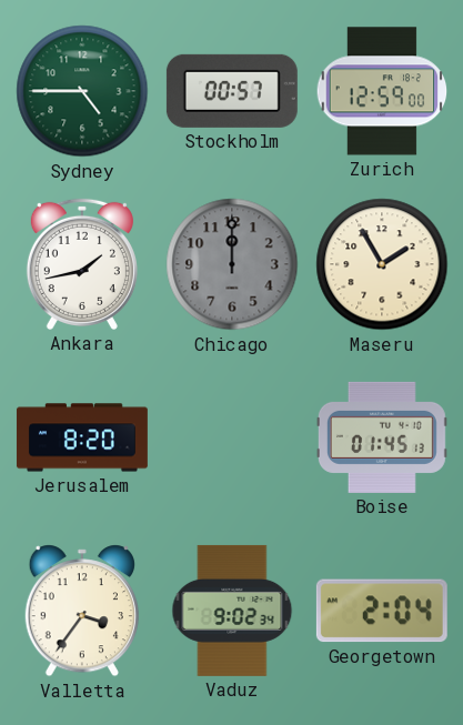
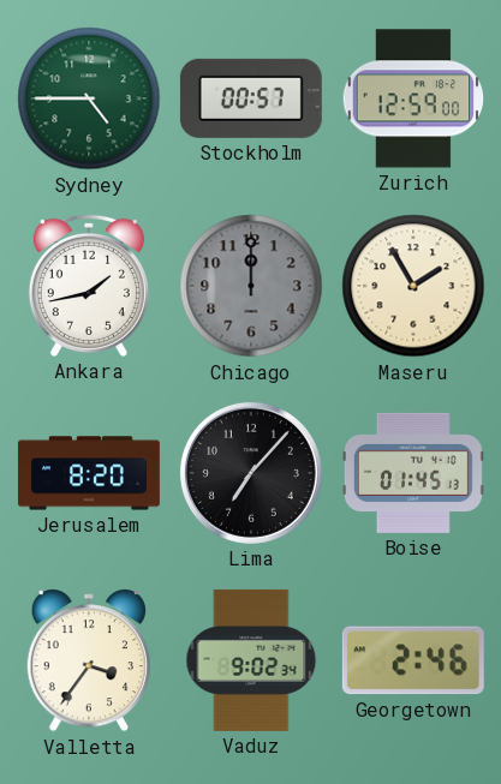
Lima: none -> 7:07 (251, 473)
Georgetown: 2:04 -> 2:46 (413, 660)
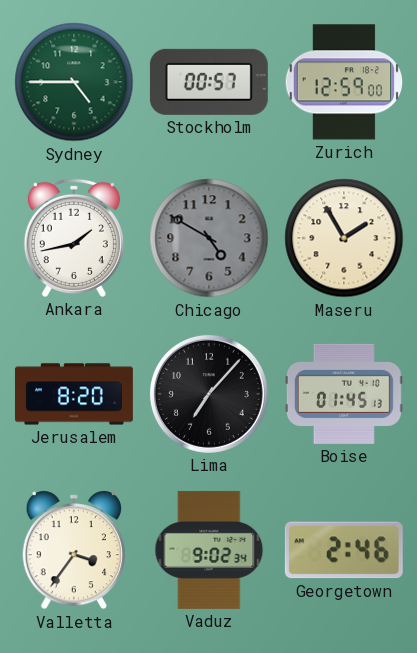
Chicago: 12:00 -> 4:50 (209, 238)
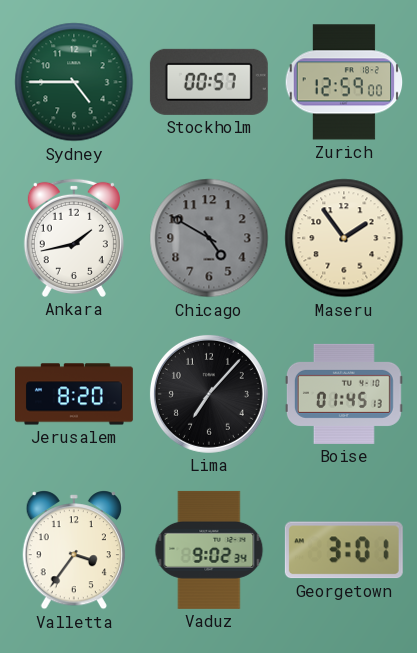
Maseru: 1:55 -> 1:54 (344, 238)
Georgetown: 2:46 -> 3:01 (344, 550)
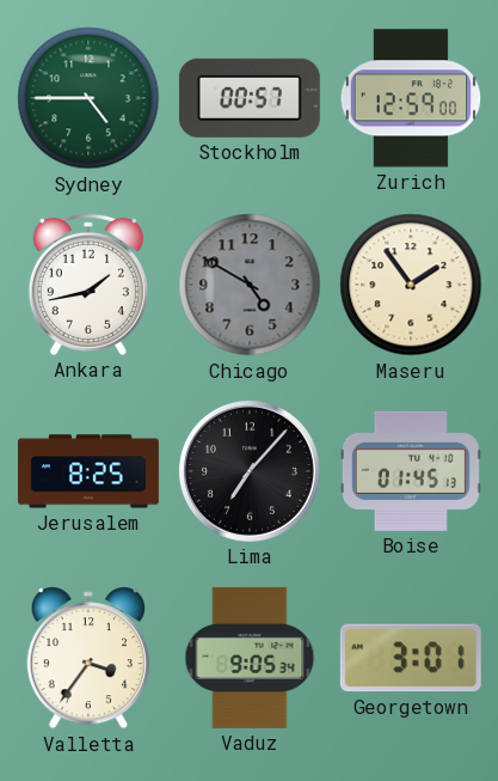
Jerusalem: 8:20 -> 8:25 (88, 471)
Vaduz: 9:02 -> 9:05 (250, 658)
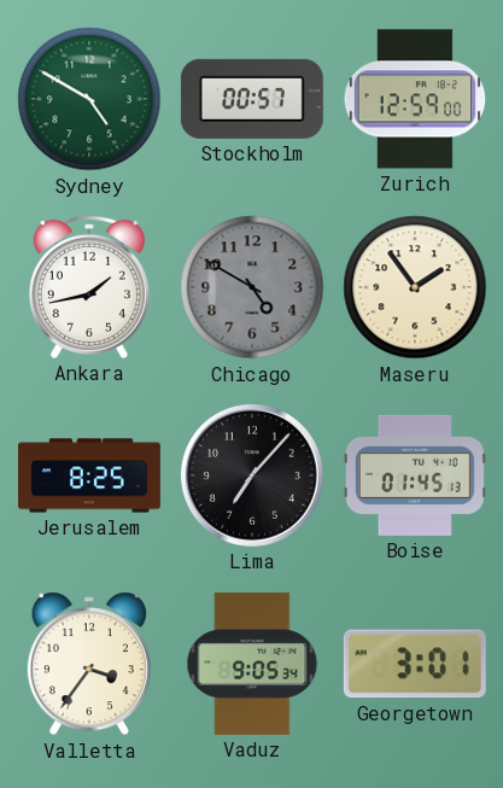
Sydney: 4:45 -> 4:50 (89, 99)
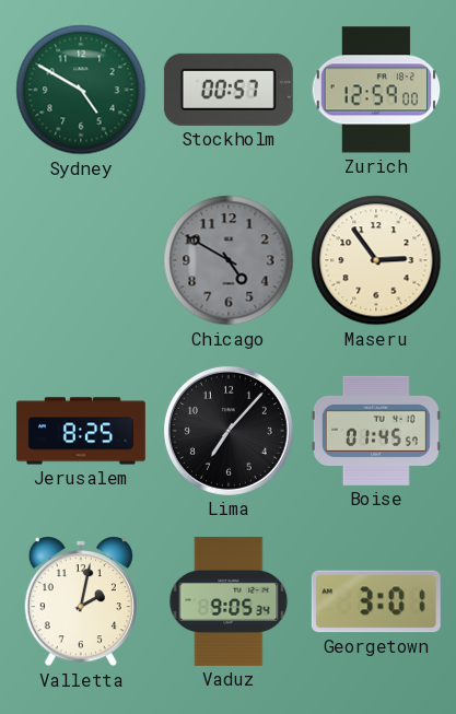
Ankara: 1:43 -> none (89, 287)
Maseru: 1:54 -> 2:54 (376, 260)
Boise: 01:45:13 -> 01:45:57 (376, 431)
Valletta: 3:36 -> 2:02 (81, 601)
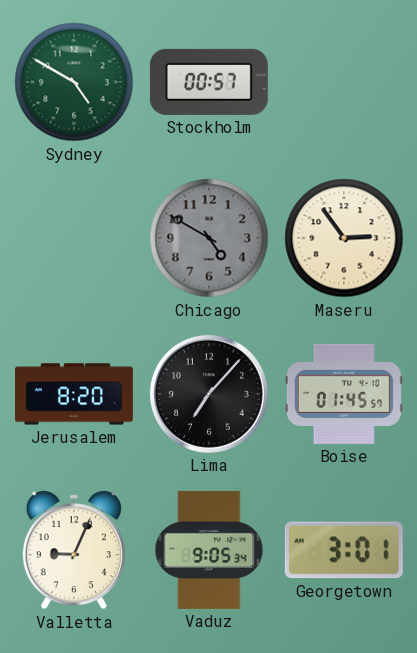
Zurich: 12:59 -> none (376, 90)
Jerusalem: 8:25 -> 8:20 (74, 394)
Valletta: 2:02 -> 9:04 (74, 550)
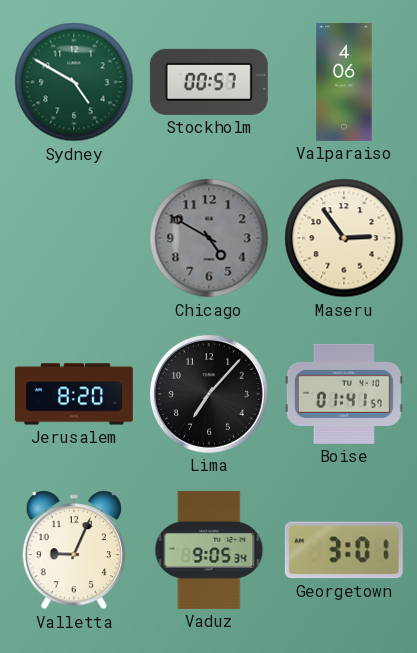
Valparaiso: none -> 4:06 (344, 82)
Boise: 01:45 -> 01:41 (344, 394)
